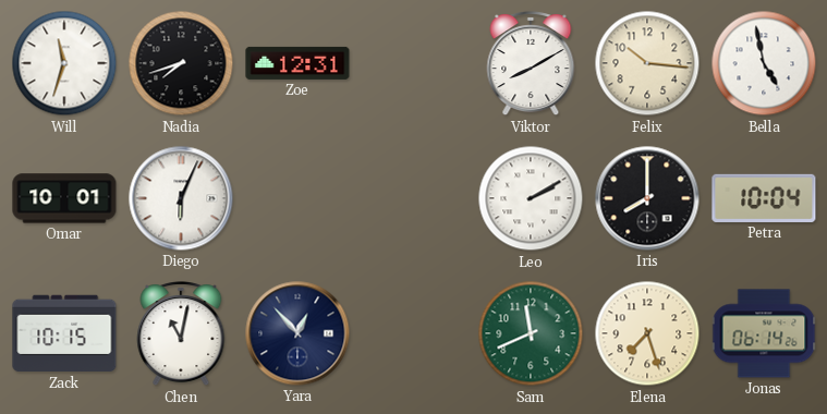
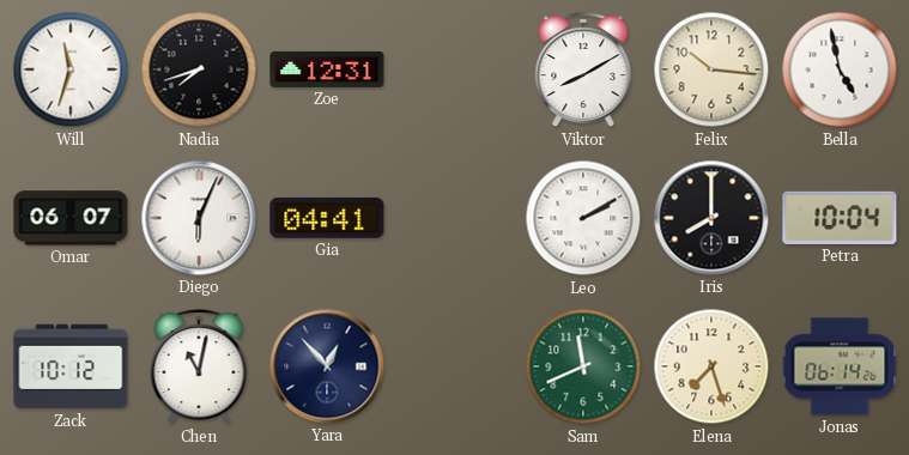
Omar: 10:01 -> 06:07 (71, 218)
Gia: none -> 04:41 (327, 218)
Zack: 10:15 -> 10:12 (71, 366)
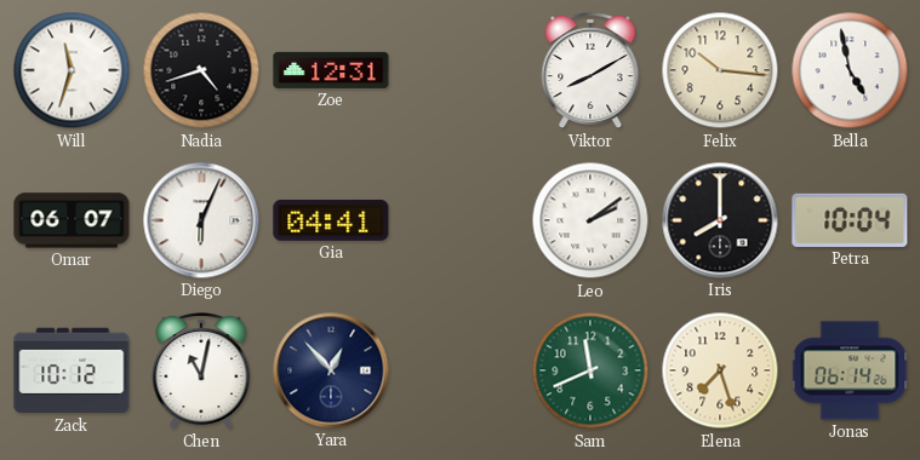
Nadia: 7:42 -> 4:42 (201, 70)
Leo: 2:10 -> 2:09 (590, 220)
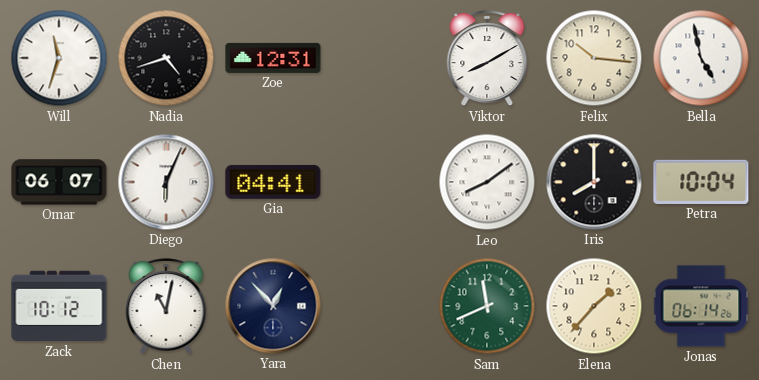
Leo: 2:09 -> 8:09 (487, 182)
Elena: 7:27 -> 1:37 (594, 306)
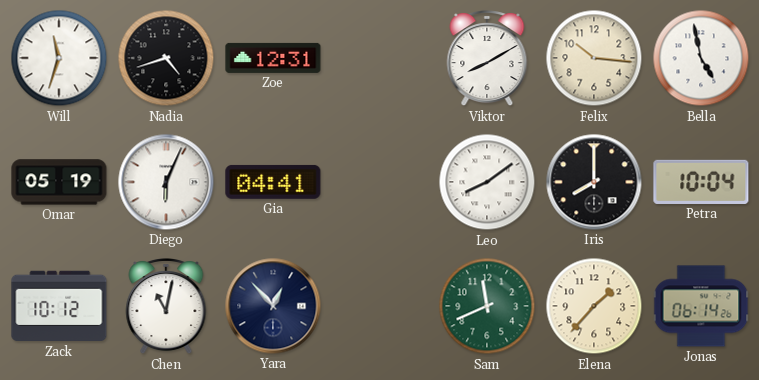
Omar: 06:07 -> 05:19 (59, 182)
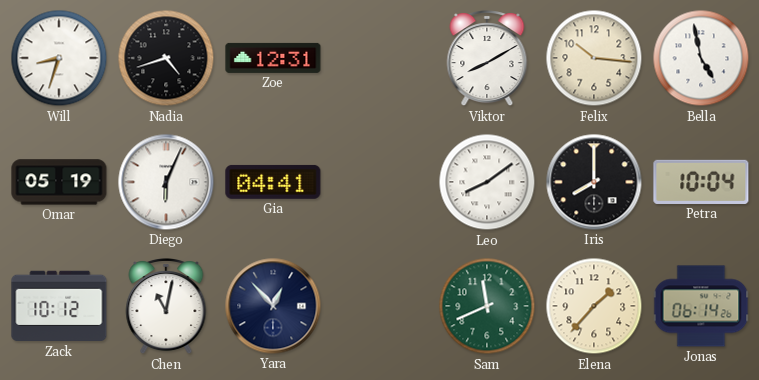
Will: 11:33 -> 8:33 (59, 58)
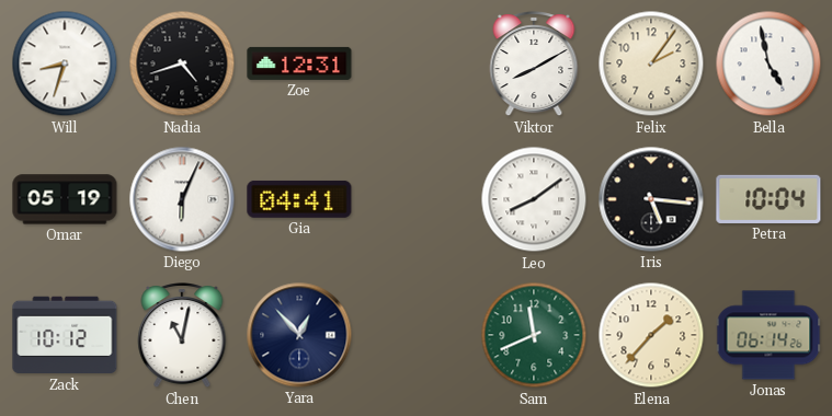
Felix: 10:16 -> 2:06 (651, 63)
Iris: 8:00 -> 5:16 (651, 199)
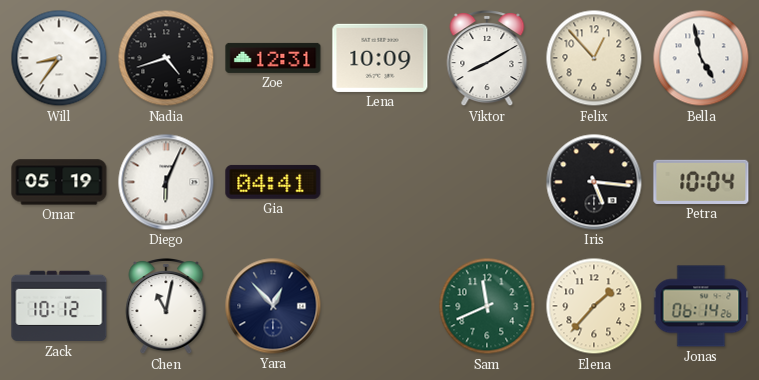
Will: 8:33 -> 8:36 (59, 58)
Lena: none -> 10:09 (380, 58)
Felix: 2:06 -> 12:53 (594, 58)
Leo: 8:09 -> none (534, 199)
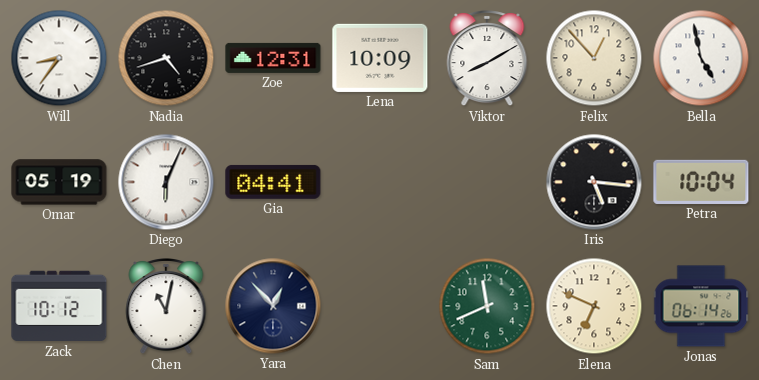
Elena: 1:37 -> 6:49 (594, 306)
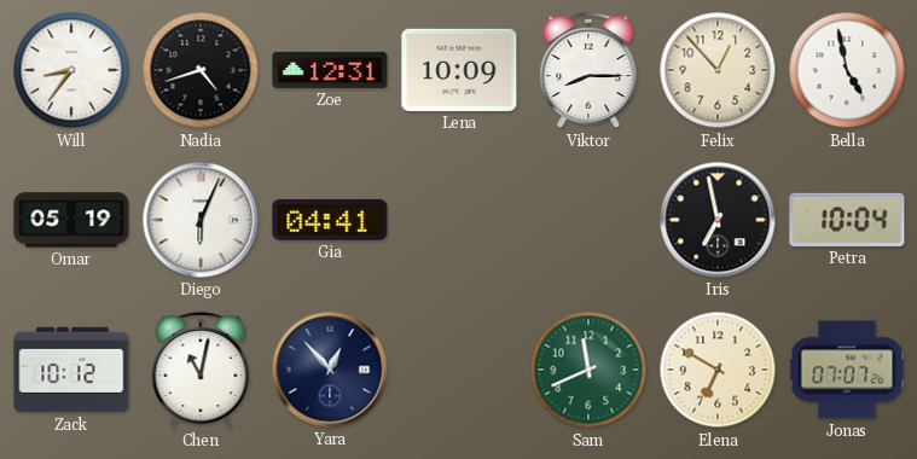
Viktor: 8:10 -> 8:15 (588, 71)
Iris: 5:16 -> 6:58 (718, 220)
Elena: 6:49 -> 6:50 (718, 370)
Jonas: 06:14 -> 07:07 (847, 370)
